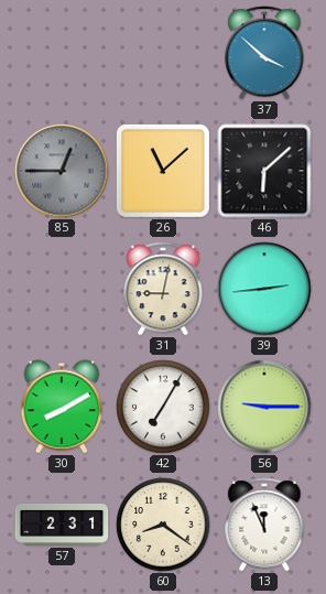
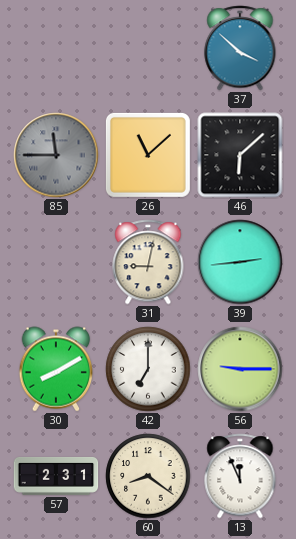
85: 12:45 -> 11:45 (56, 155)
42: 7:05 -> 7:00 (148, 369)
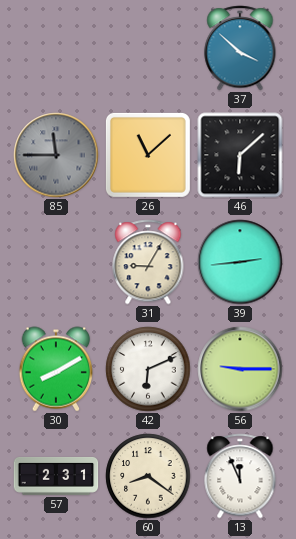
31: 9:02 -> 9:05 (148, 262)
42: 7:00 -> 6:11 (148, 369)
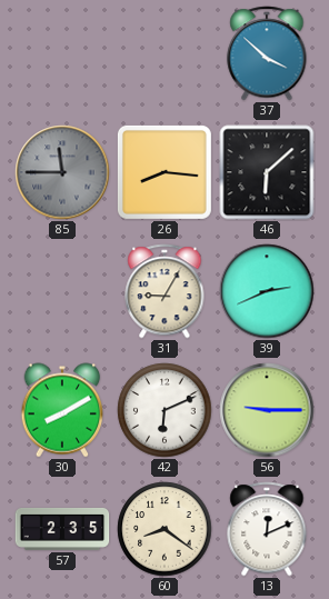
26: 11:08 -> 8:16 (164, 172)
39: 2:44 -> 2:41 (267, 291)
57: 2:31 -> 2:35 (62, 529)
13: 11:56 -> 12:11 (267, 529)
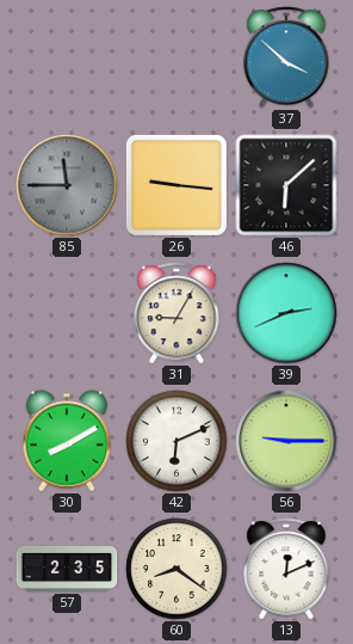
26: 8:16 -> 9:16 (176, 185)
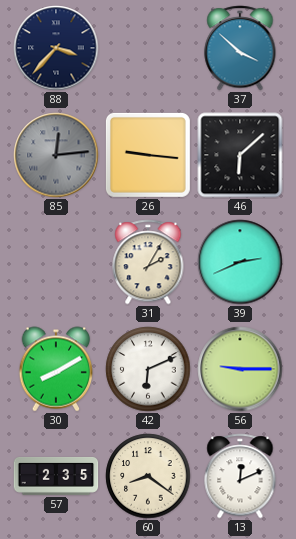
88: none -> 3:37 (56, 48)
85: 11:45 -> 12:14 (56, 155)
31: 9:05 -> 2:05 (148, 262)
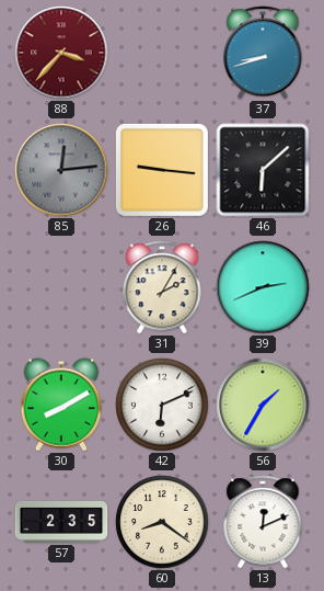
88 dial: navy -> burgundy (61, 53)
37: 3:52 -> 8:42 (263, 53)
56: 9:15 -> 1:35 (263, 405)
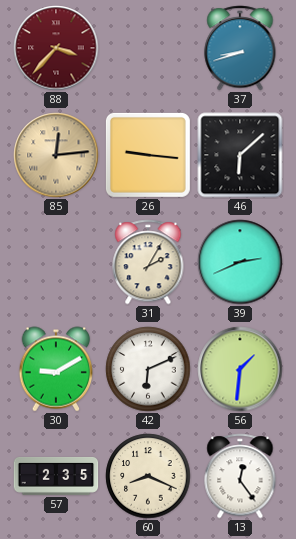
85 dial: grey -> champagne (56, 155)
30: 8:10 -> 9:10 (56, 369)
56: 1:35 -> 1:31 (240, 369)
60: 8:21 -> 8:19 (148, 476)
13: 12:11 -> 12:24 (240, 476)
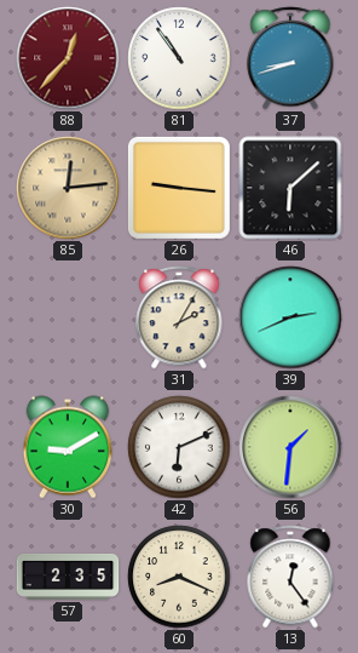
88: 3:37 -> 12:37 (68, 58)
81: none -> 10:54 (179, 58)
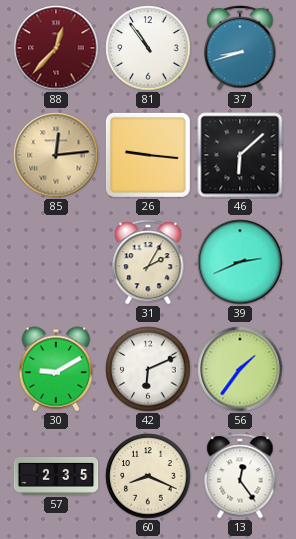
56: 1:31 -> 1:36 (240, 369)
